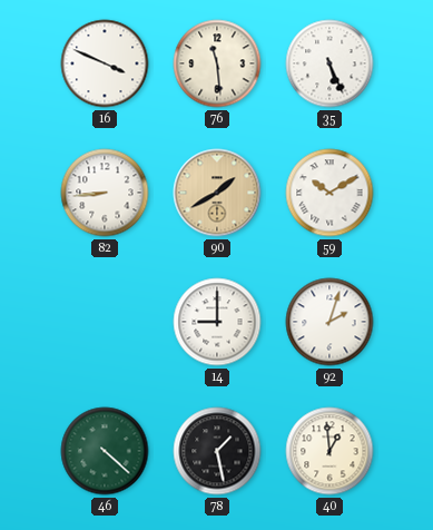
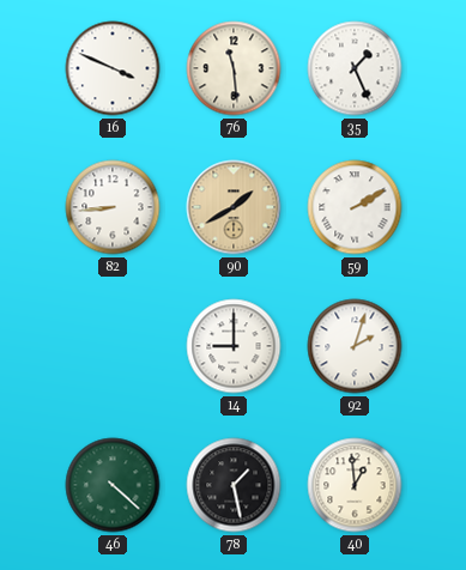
35: 5:26 -> 1:26 (355, 68)
59: 10:10 -> 2:10 (355, 207)
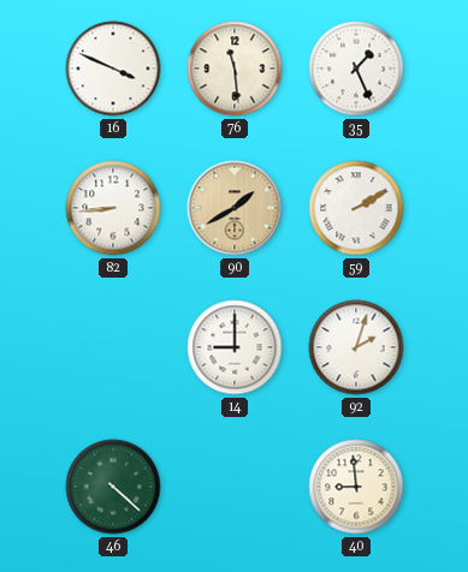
78: 1:28 -> none (234, 485)
40: 12:59 -> 8:59 (356, 487)
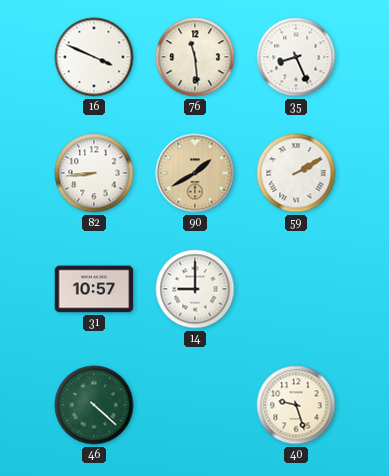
35: 1:26 -> 8:26 (296, 57)
31: none -> 10:57 (94, 289)
92: 2:03 -> none (356, 347)
40: 8:59 -> 9:27 (296, 405)
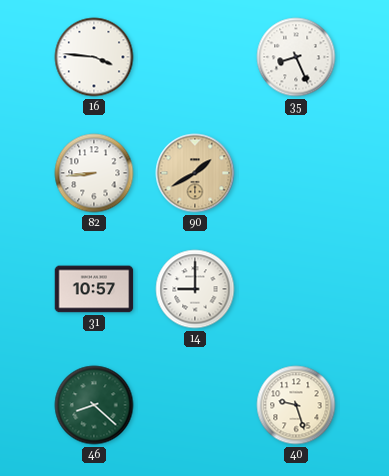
16: 3:49 -> 3:46 (94, 57)
76: 11:29 -> none (195, 57)
59: 2:10 -> none (296, 173)
46: 4:22 -> 8:22 (94, 405)
